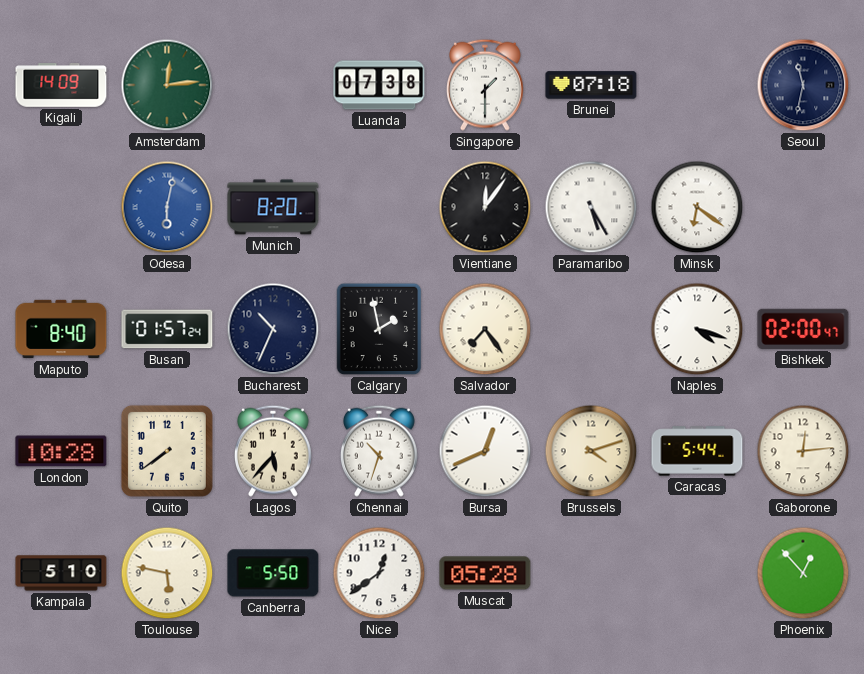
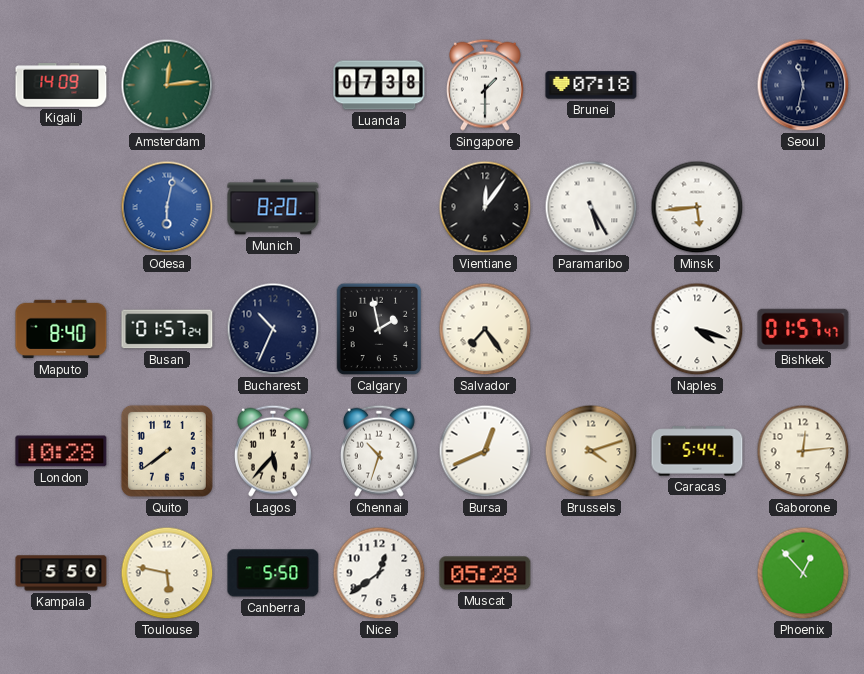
Minsk: 6:21 -> 5:44 (697, 207)
Bishkek: 02:00 -> 01:57 (803, 329)
Kampala: 5:10 -> 5:50 (61, 573)
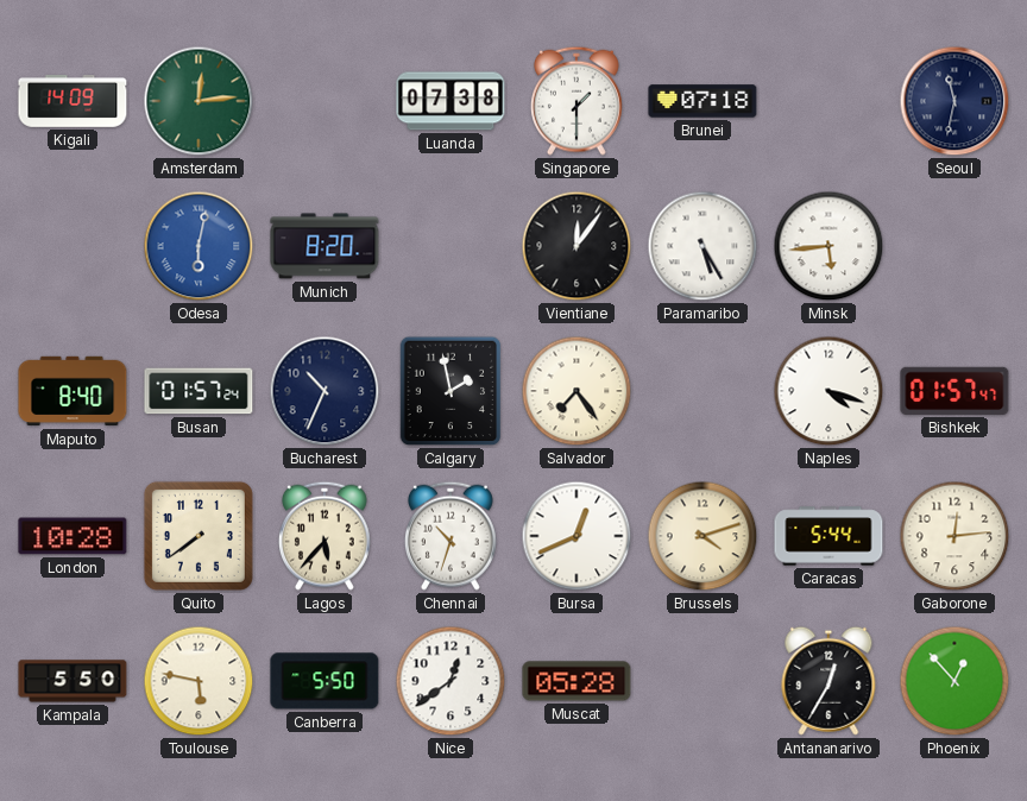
Antananarivo: none -> 12:35 (828, 681)
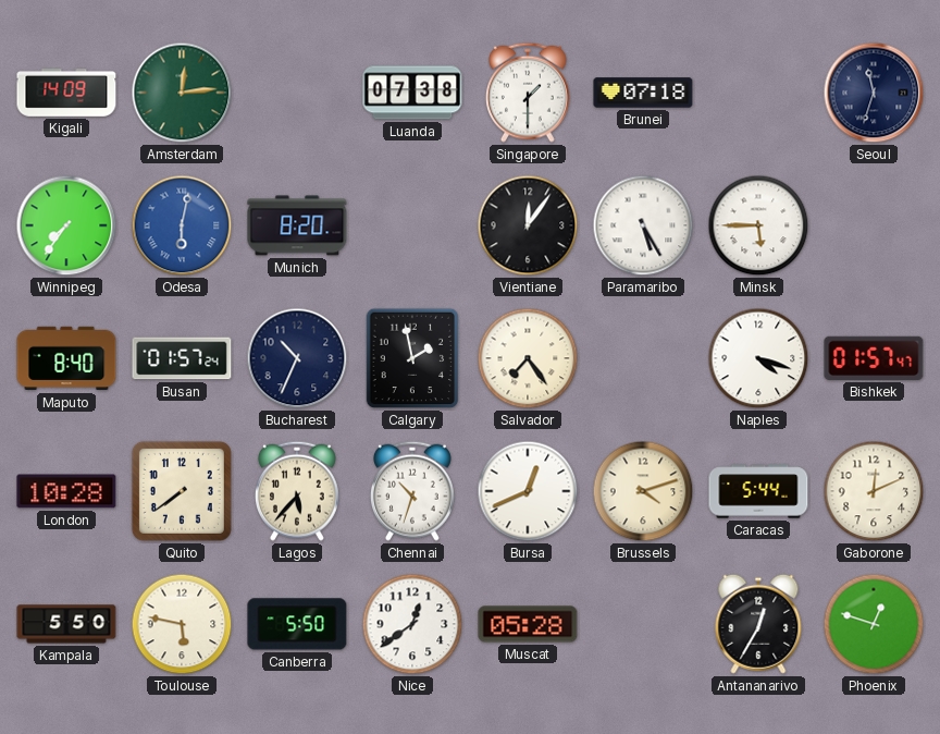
Seoul: 11:32 -> 11:33 (874, 93)
Winnipeg: none -> 7:36 (66, 225)
Minsk: 5:44 -> 5:45 (758, 225)
Gaborone: 12:14 -> 12:11 (874, 491)
Phoenix: 12:53 -> 12:48 (874, 624)
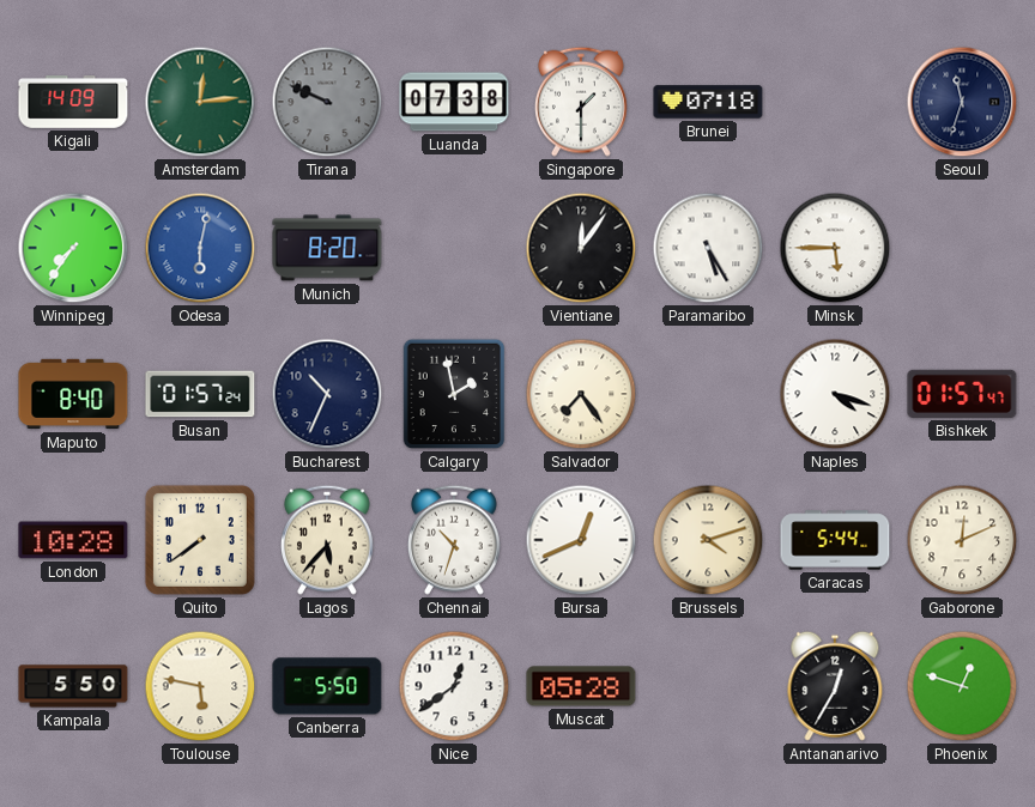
Tirana: none -> 9:49 (327, 102)
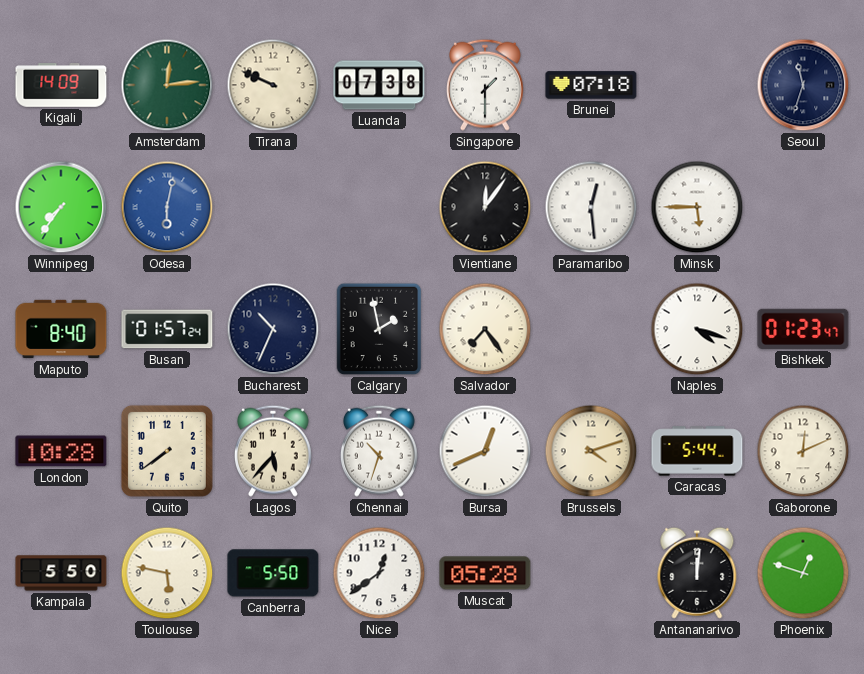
Tirana dial: grey -> cream (273, 85)
Munich: 8:20 -> none (327, 248)
Paramaribo: 5:25 -> 12:29 (591, 207)
Bishkek: 01:57 -> 01:23 (803, 329)
Antananarivo: 12:35 -> 12:01 (697, 573)
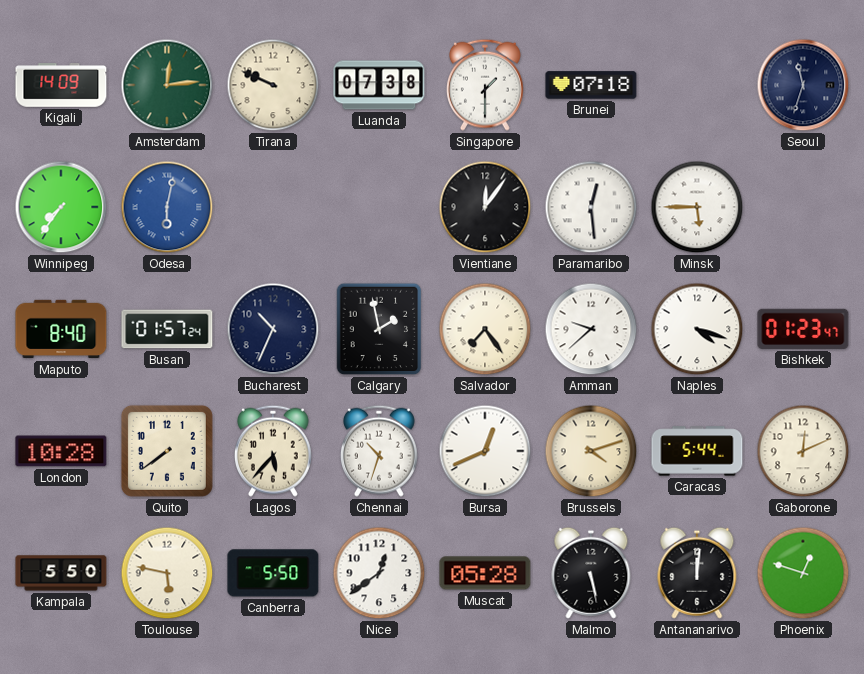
Amman: none -> 9:38 (591, 329)
Malmo: none -> 5:28 (591, 573)
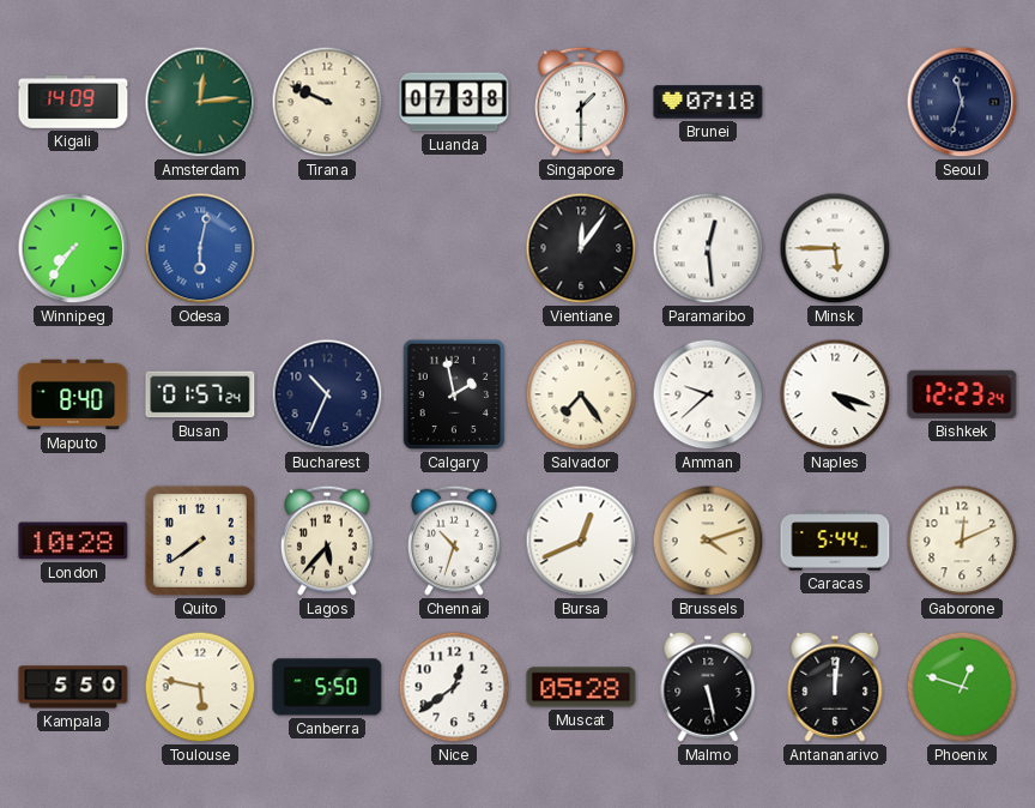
Bishkek: 01:23 -> 12:23 (962, 394)
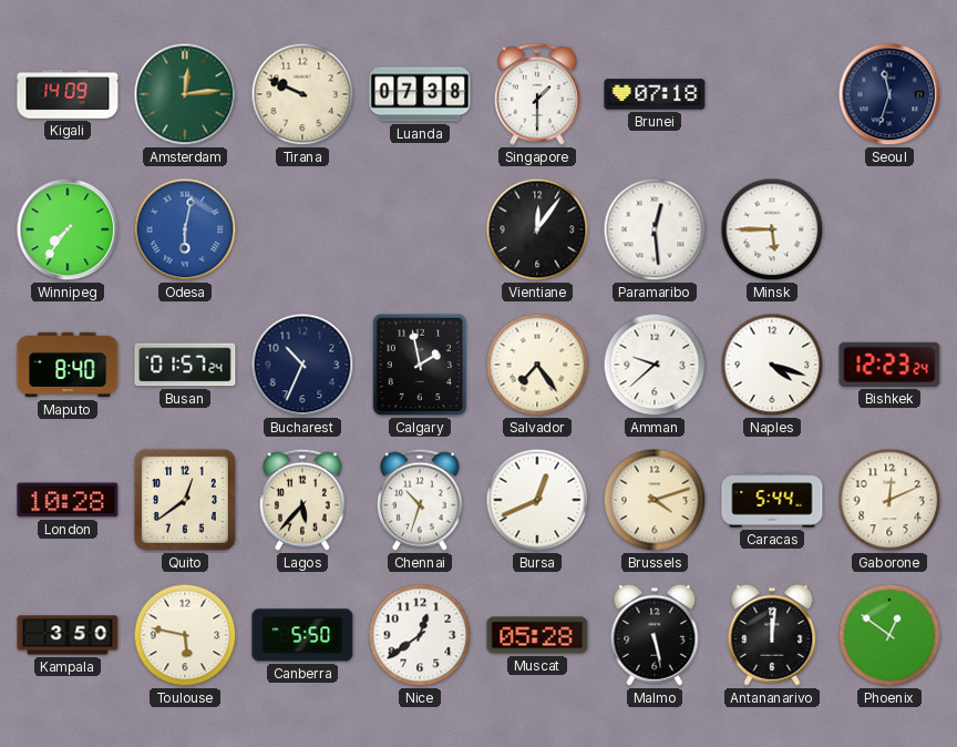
Quito: 7:39 -> 12:39 (185, 500)
Kampala: 5:50 -> 3:50 (68, 635)
Phoenix: 12:48 -> 12:51 (889, 635)
